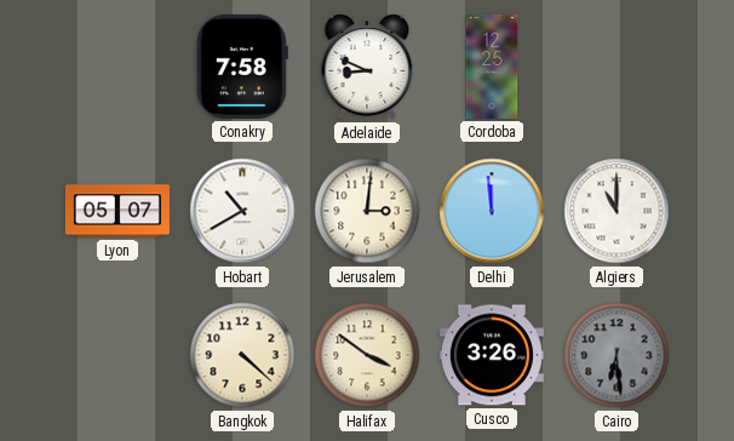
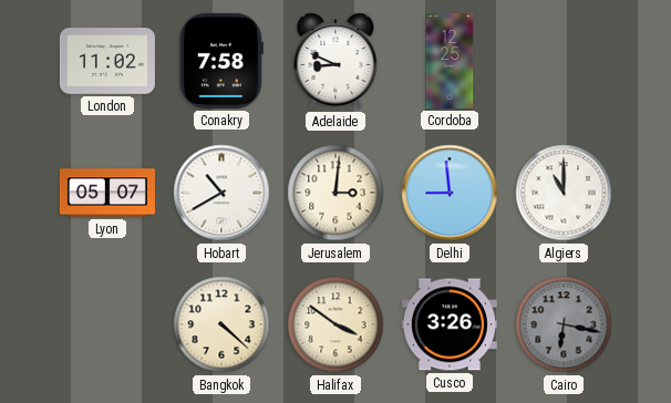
London: none -> 11:02 (107, 62)
Delhi: 11:59 -> 8:59 (450, 193)
Cairo: 6:29 -> 6:17 (564, 324)
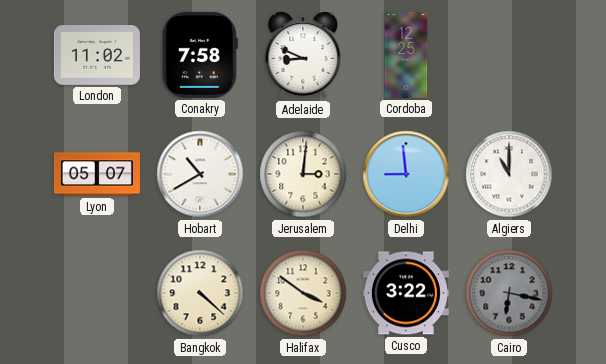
Cusco: 3:26 -> 3:22 (406, 293)
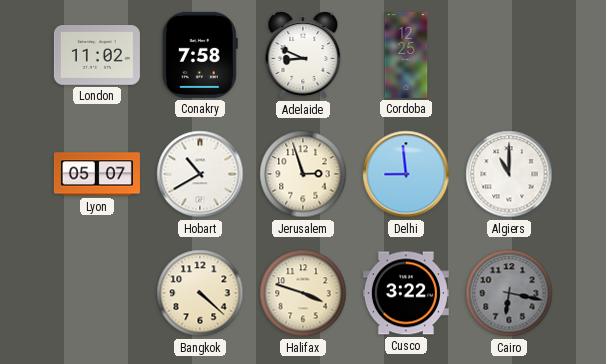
Jerusalem: 3:01 -> 2:57 (303, 174)
Halifax: 3:51 -> 3:48 (303, 293)
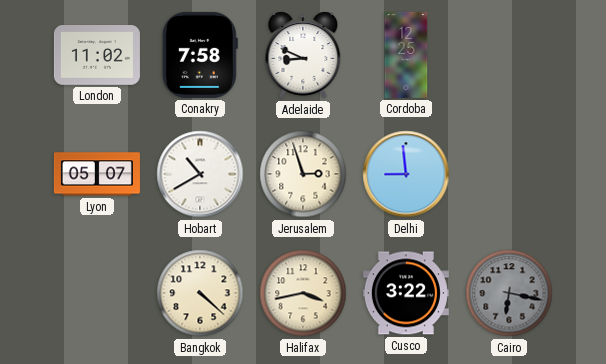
Algiers: 11:00 -> none (509, 174)
Halifax: 3:48 -> 3:43 (303, 293)
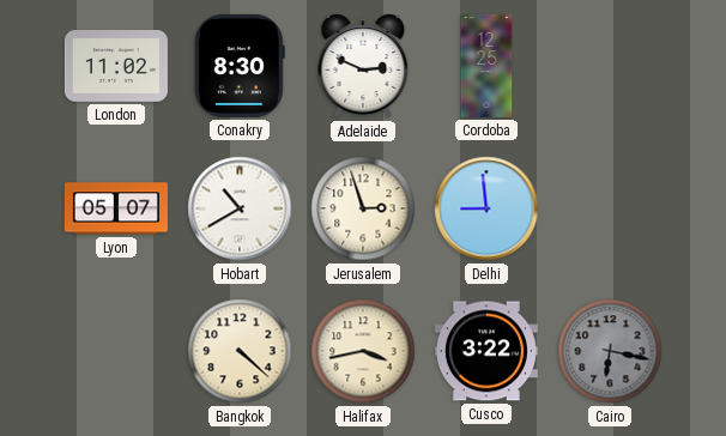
Conakry: 7:58 -> 8:30 (240, 66)
Adelaide: 8:49 -> 2:49 (363, 66)
